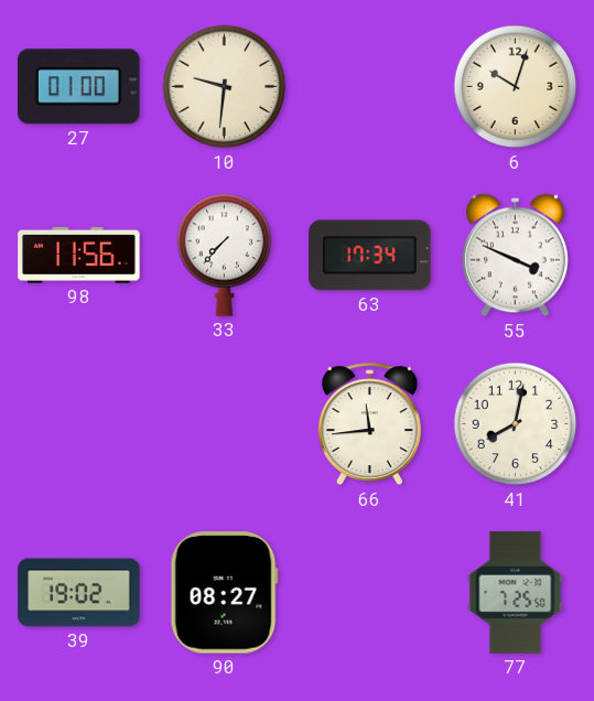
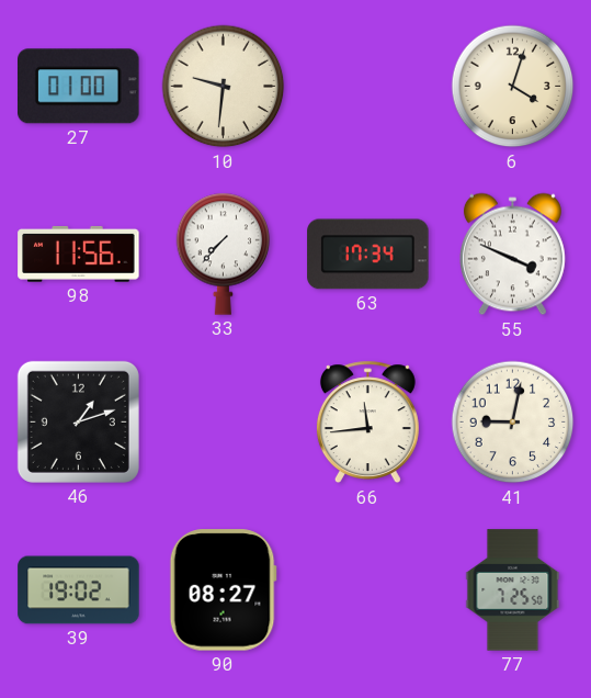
6: 10:03 -> 4:03 (513, 87)
46: none -> 1:12 (78, 421)
41: 8:02 -> 9:02 (513, 423)
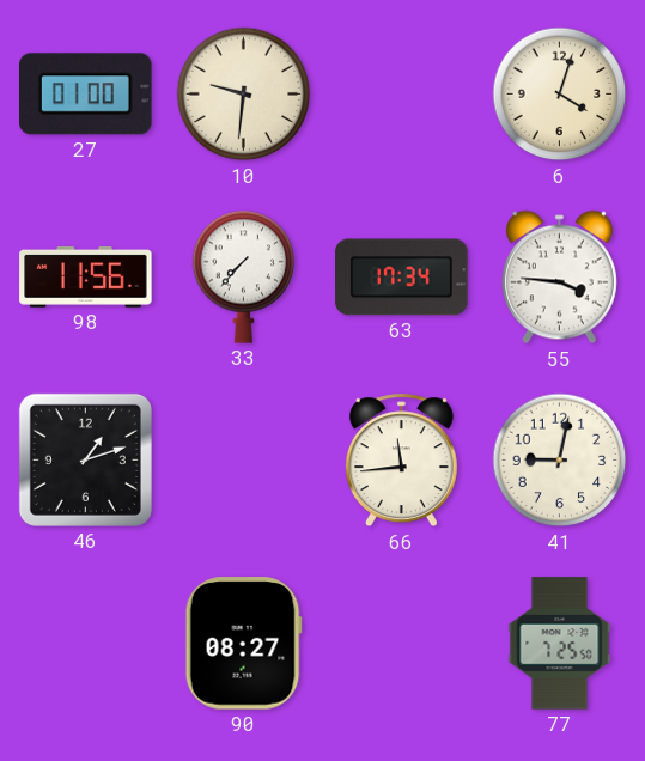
55: 3:49 -> 3:46 (559, 278)
39: 19:02 -> none (79, 590)
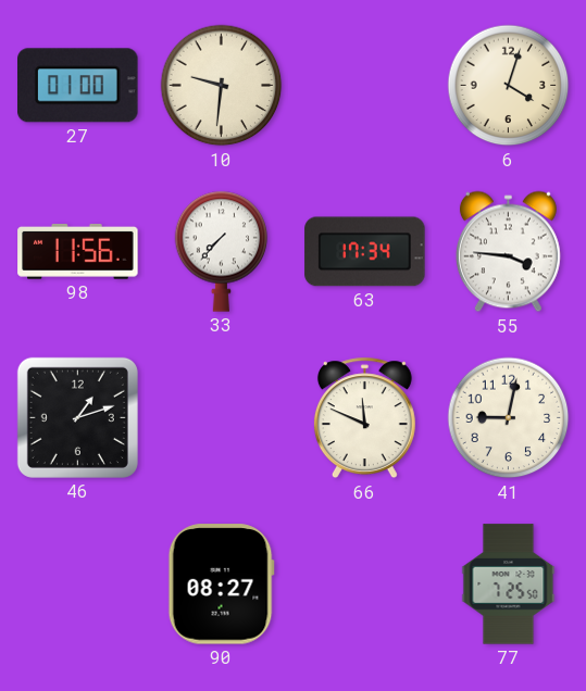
66: 11:44 -> 11:49 (364, 418)
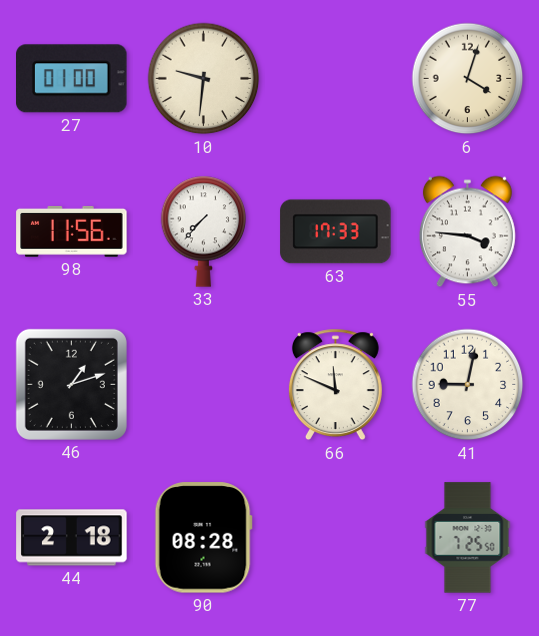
63: 17:34 -> 17:33 (336, 232)
44: none -> 2:18 (72, 538)
90: 08:27 -> 08:28 (203, 538)
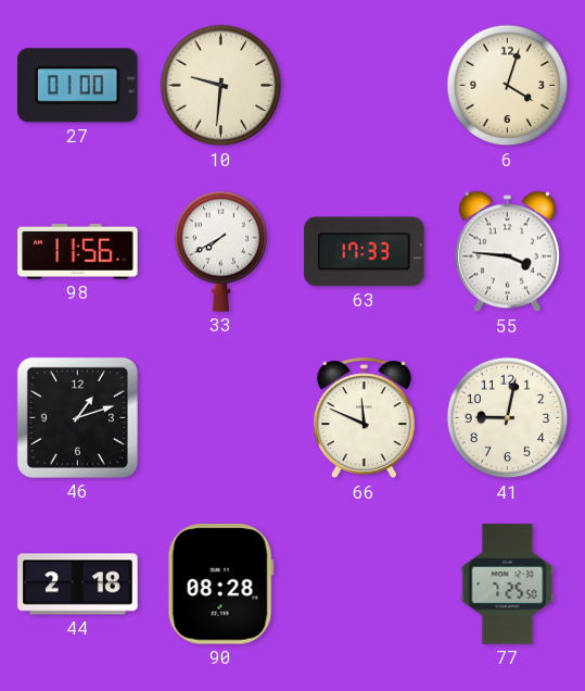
33: 7:37 -> 7:40 (221, 251)
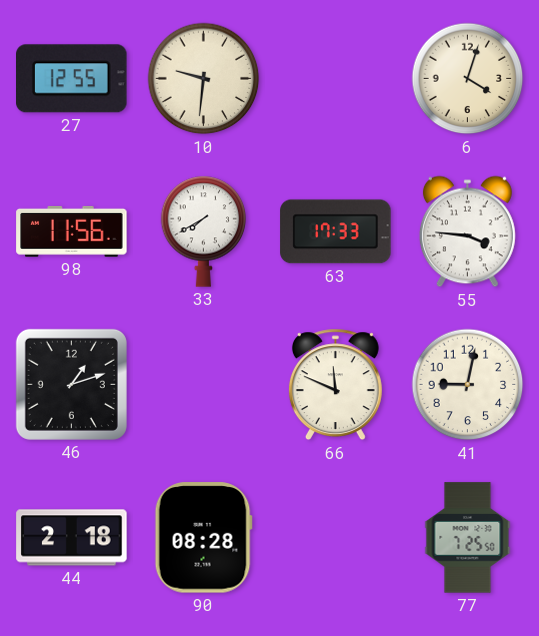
27: 01:00 -> 12:55 (72, 79)
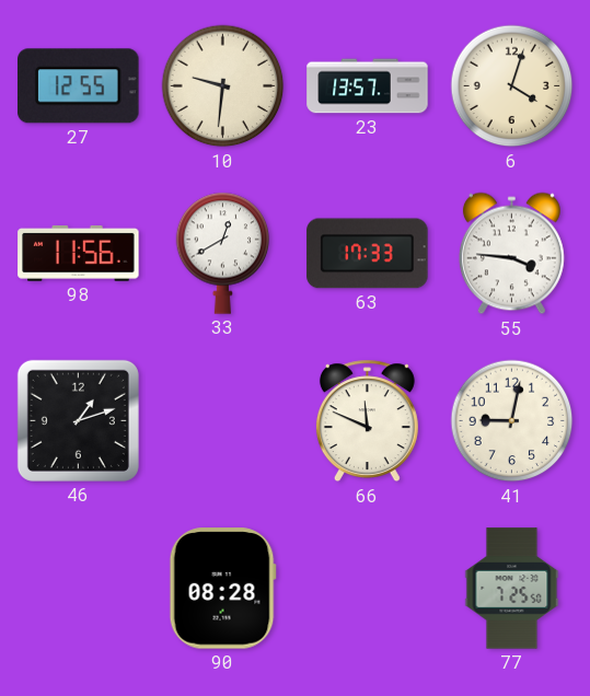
23: none -> 13:57 (368, 86)
33: 7:40 -> 12:40 (223, 253)
44: 2:18 -> none (72, 538)
